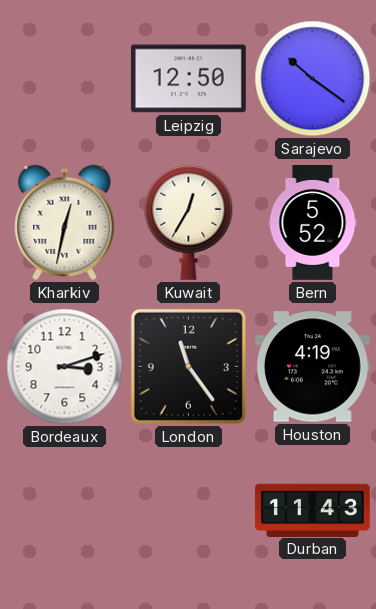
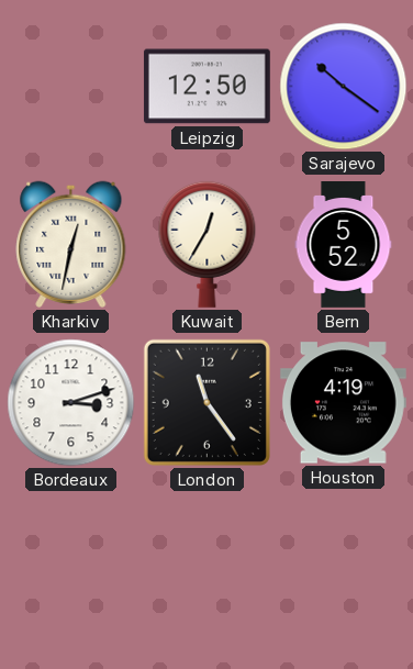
Durban: 11:43 -> none (312, 510)
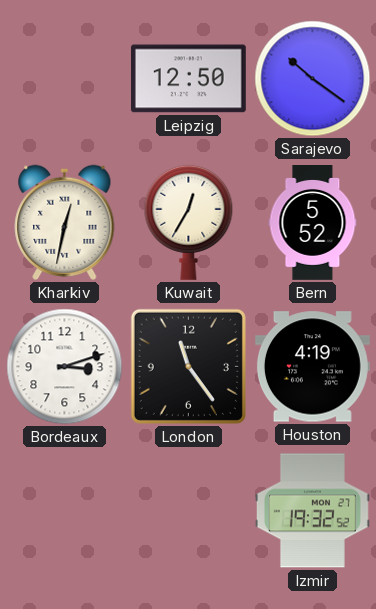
Izmir: none -> 19:32 (312, 511)
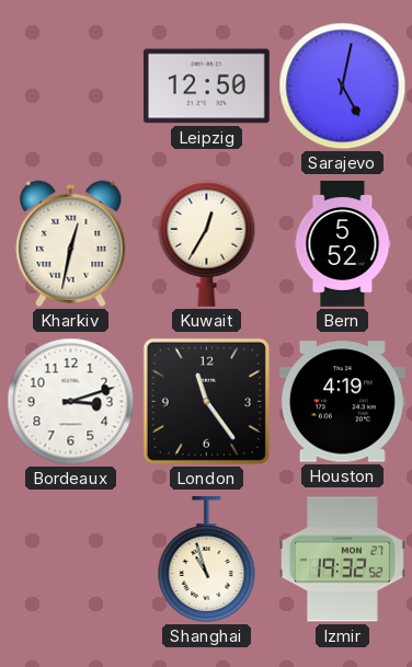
Sarajevo: 10:21 -> 5:02 (343, 87)
Shanghai: none -> 10:57 (207, 559)
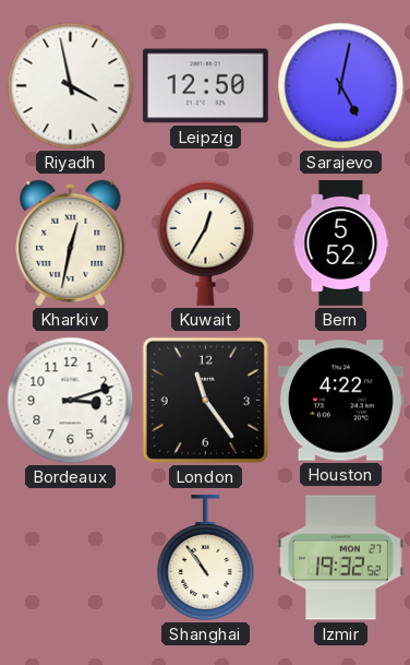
Riyadh: none -> 3:58 (71, 86)
Houston: 4:19 -> 4:22 (340, 401)
Shanghai: 10:57 -> 10:54 (206, 557)
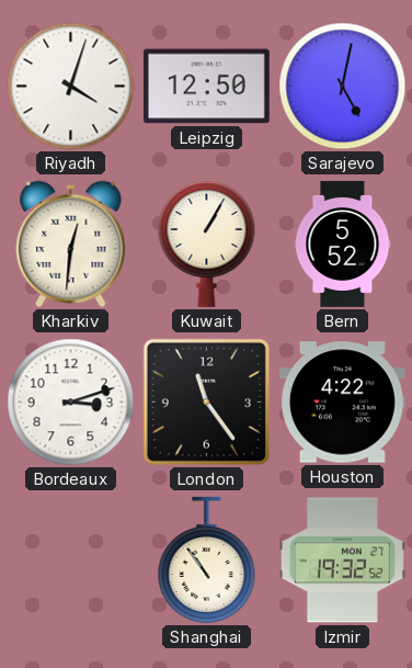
Riyadh: 3:58 -> 4:03 (71, 87)
Kharkiv: 12:32 -> 12:31 (71, 244)
Kuwait: 12:35 -> 1:05 (207, 244)
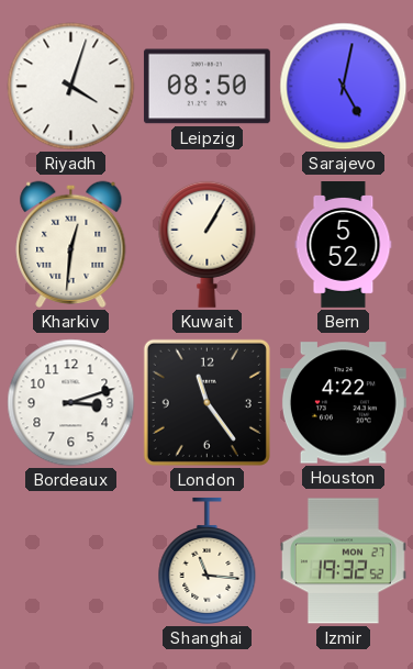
Leipzig: 12:50 -> 08:50 (206, 87)
Shanghai: 10:54 -> 11:16 (208, 560)
